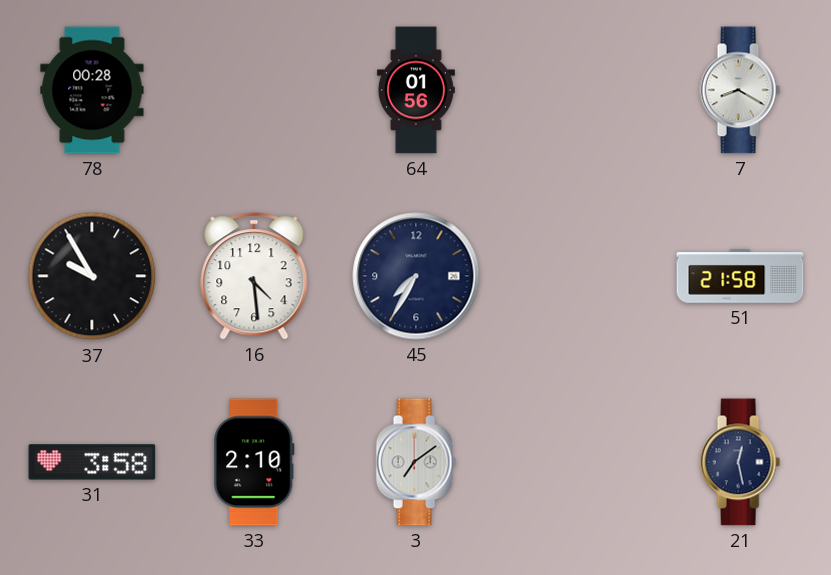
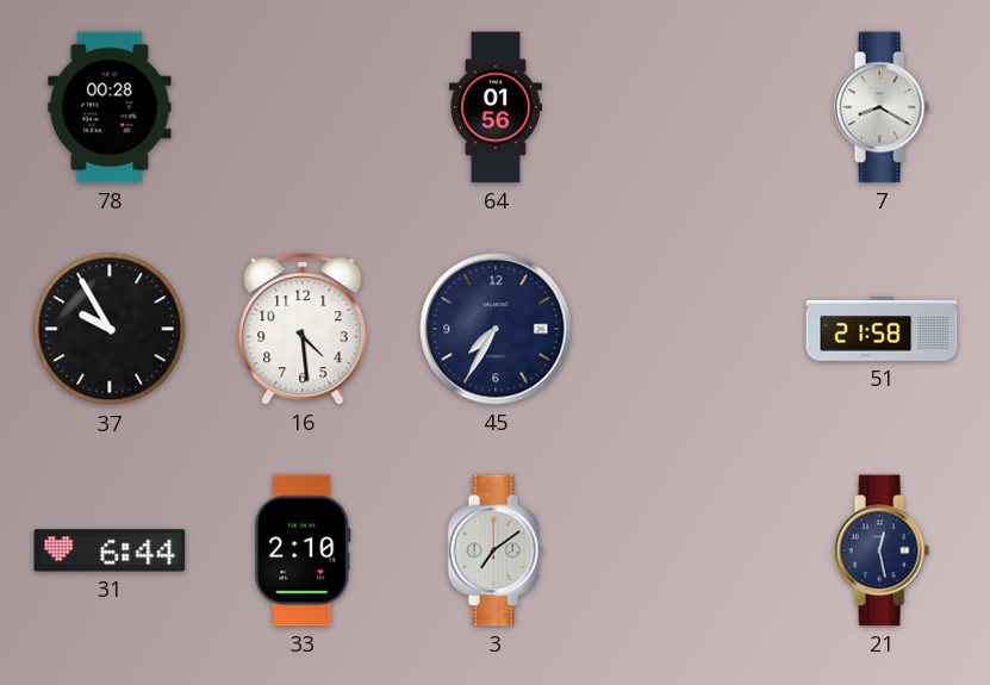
31: 3:58 -> 6:44 (110, 550)
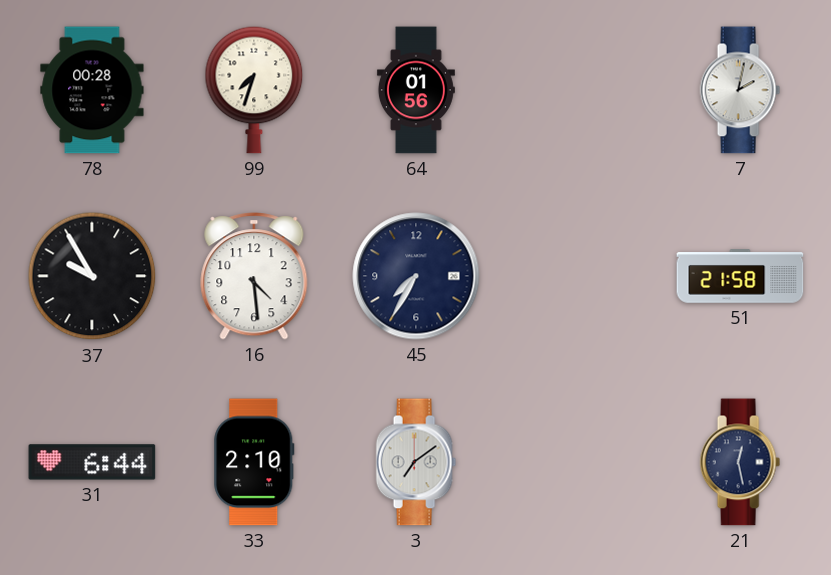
99: none -> 7:33 (254, 90)
7: 8:20 -> 2:02 (740, 90)
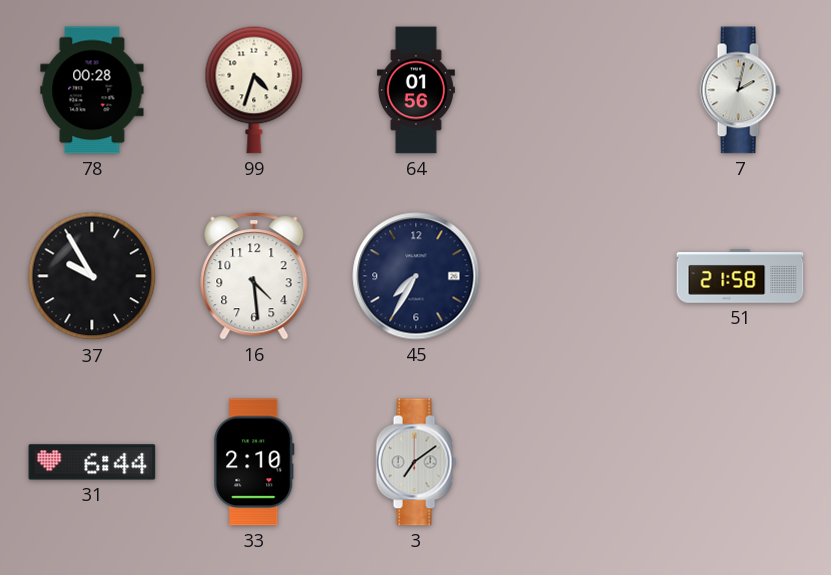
99: 7:33 -> 4:33 (254, 90)
21: 12:28 -> none (740, 462)
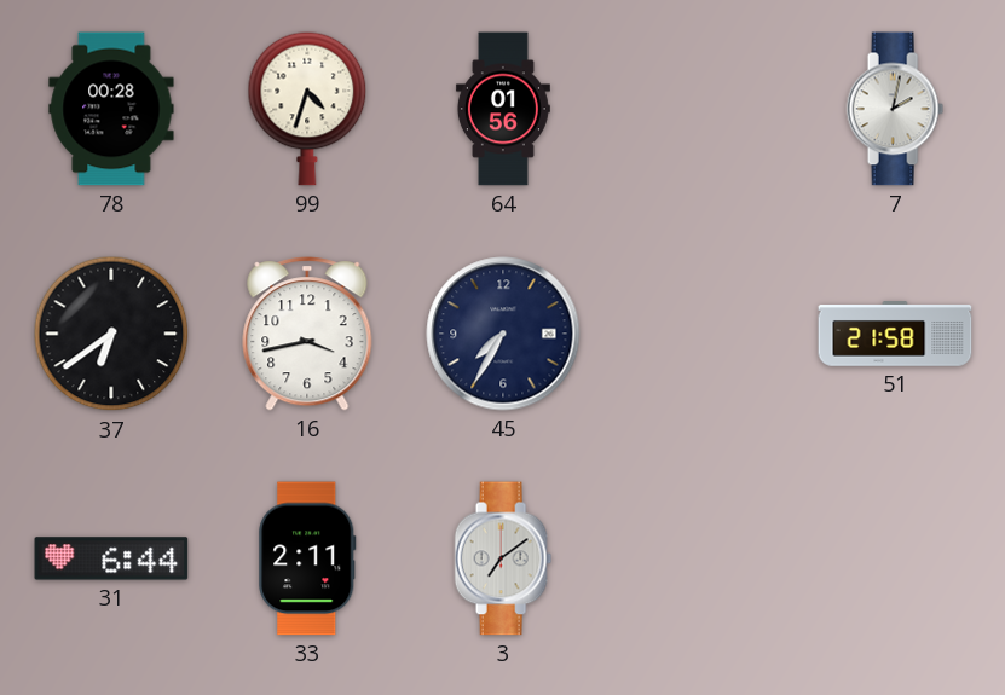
37: 9:55 -> 6:39 (111, 334)
16: 4:29 -> 3:43 (307, 334)
33: 2:10 -> 2:11 (307, 558)
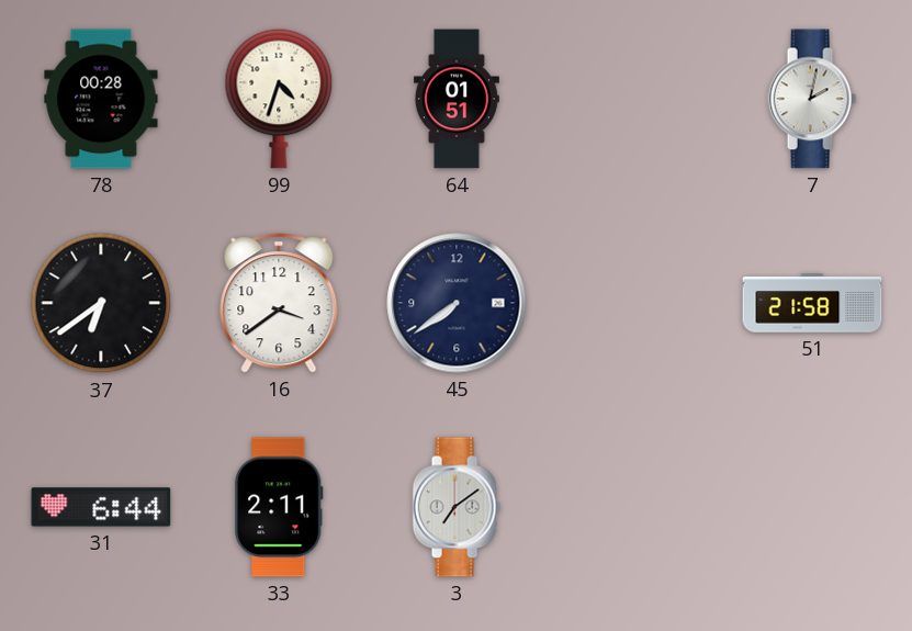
64: 01:56 -> 01:51 (457, 99)
16: 3:43 -> 3:39 (279, 303)
45: 7:35 -> 7:39 (457, 303)
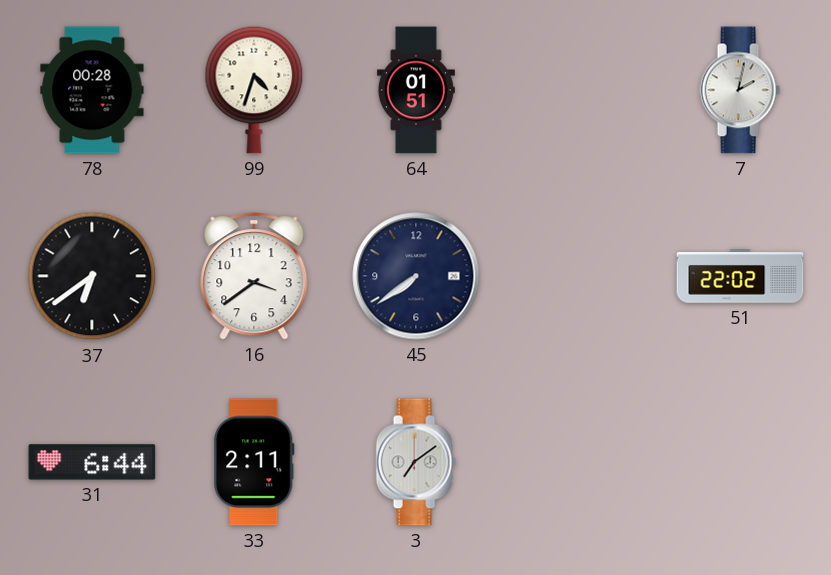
51: 21:58 -> 22:02 (740, 276)
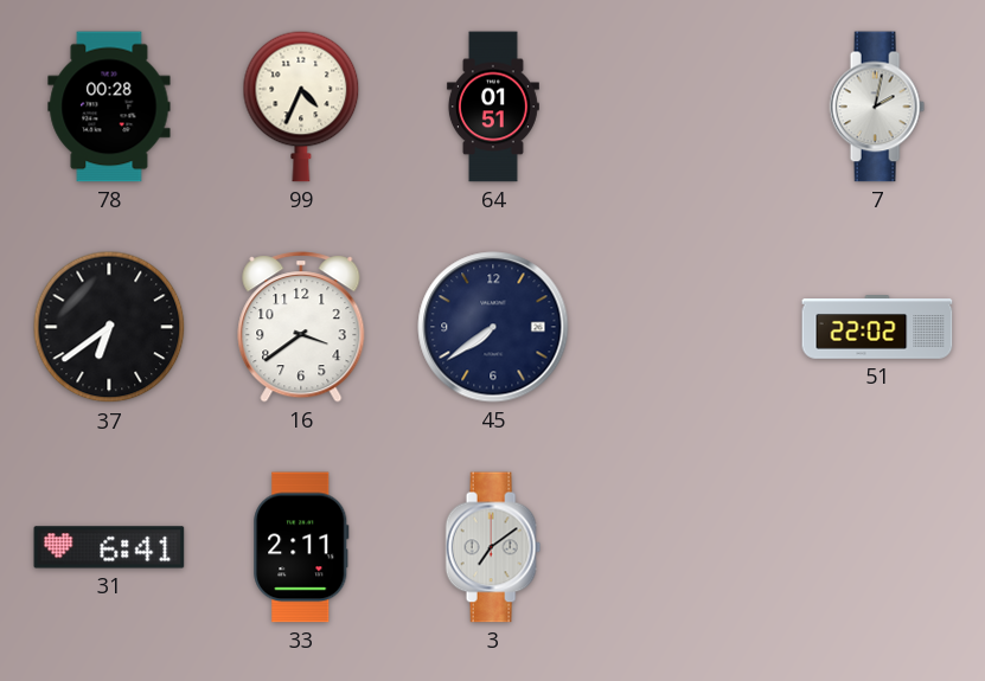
99: 4:33 -> 4:34 (301, 107)
31: 6:44 -> 6:41 (109, 547)
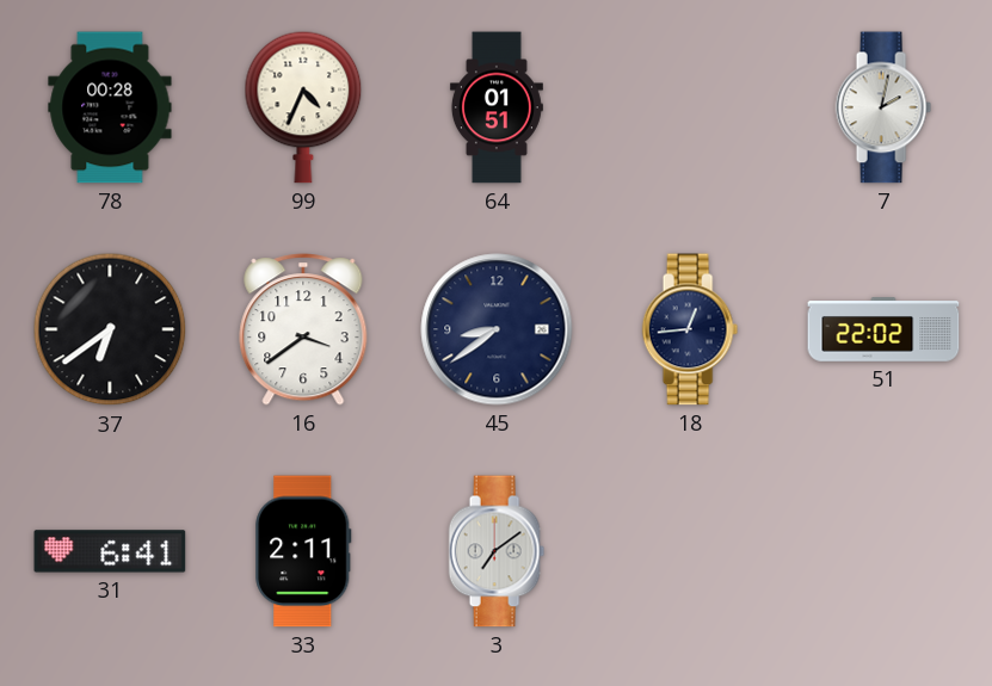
45: 7:39 -> 8:39 (497, 329)
18: none -> 12:44 (690, 329)
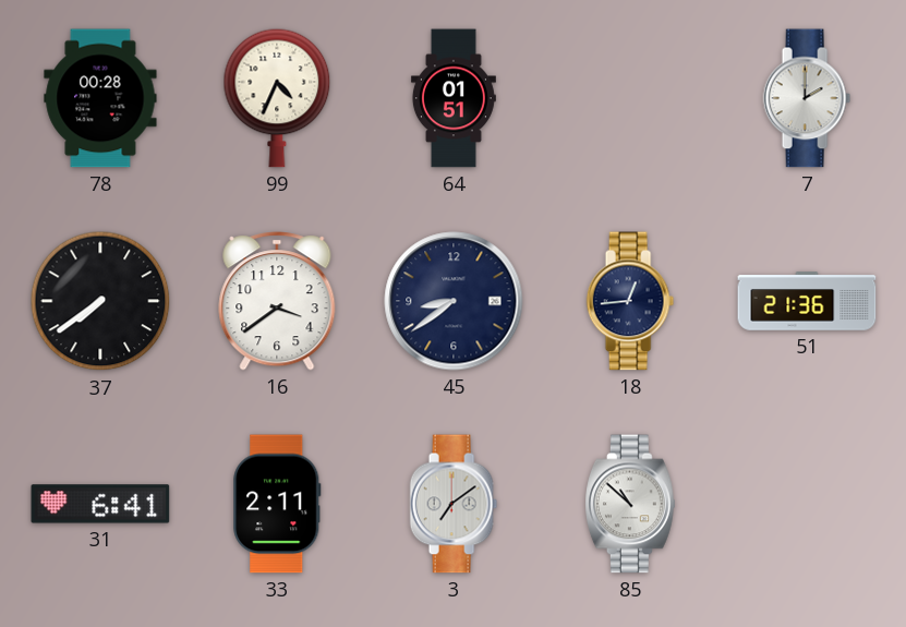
7: 2:02 -> 2:00 (807, 98)
37: 6:39 -> 7:39 (100, 301)
51: 22:02 -> 21:36 (807, 301)
85: none -> 10:52 (631, 504)
